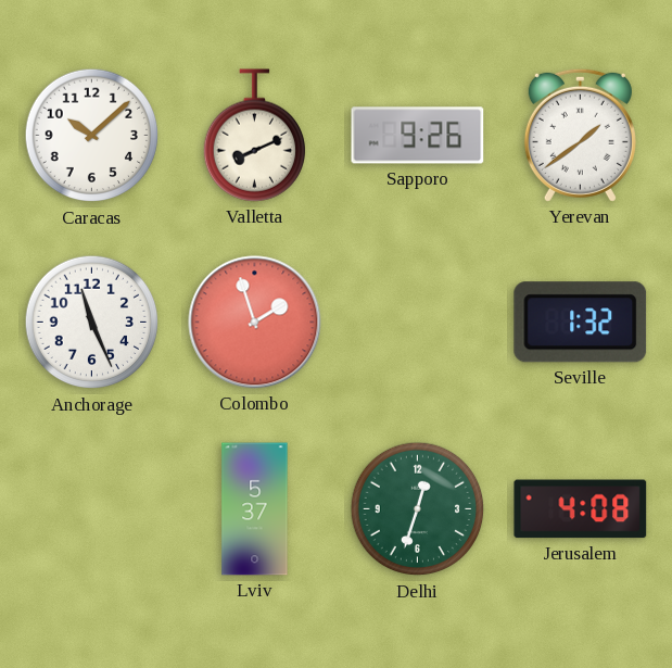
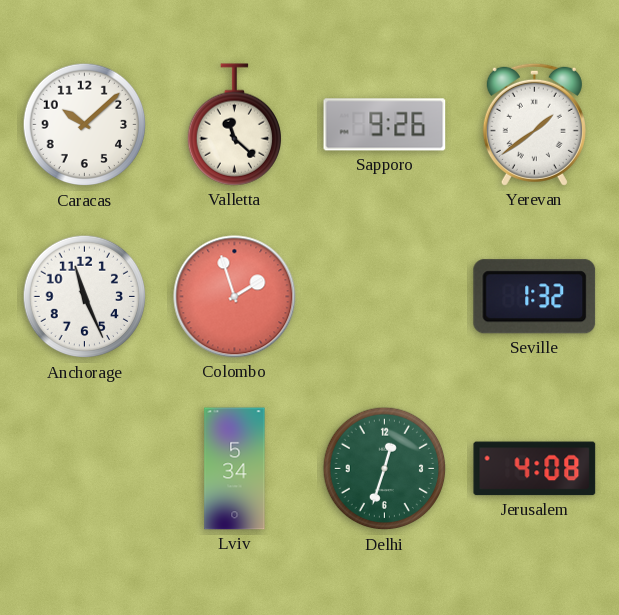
Valletta: 8:11 -> 11:22 (234, 125)
Lviv: 5:37 -> 5:34 (235, 469)
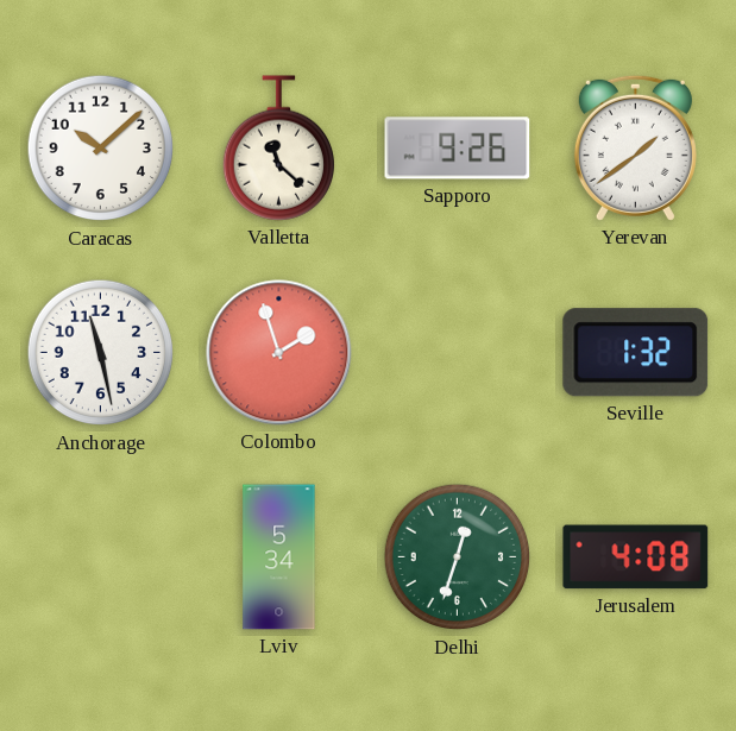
Anchorage: 11:26 -> 11:28 (101, 353)
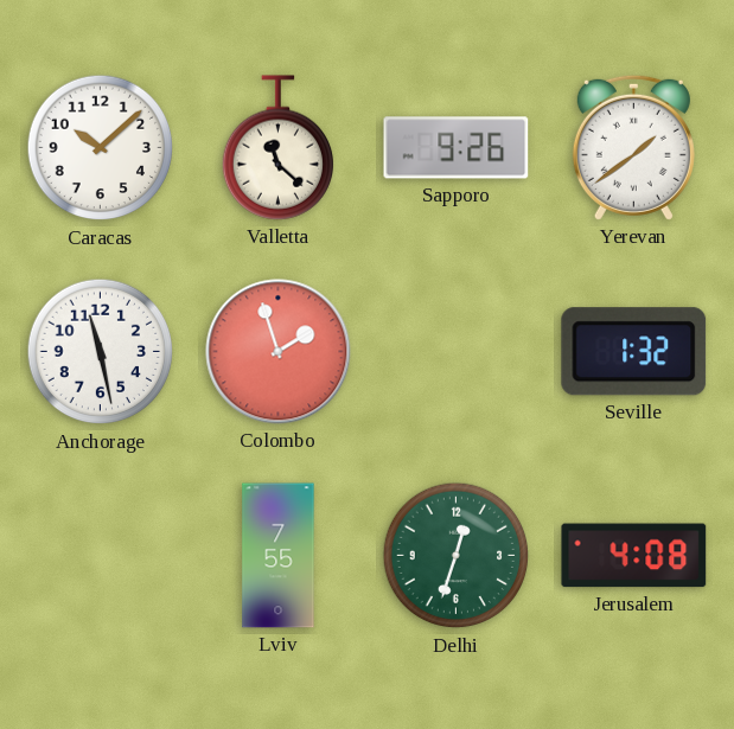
Lviv: 5:34 -> 7:55 (279, 556)
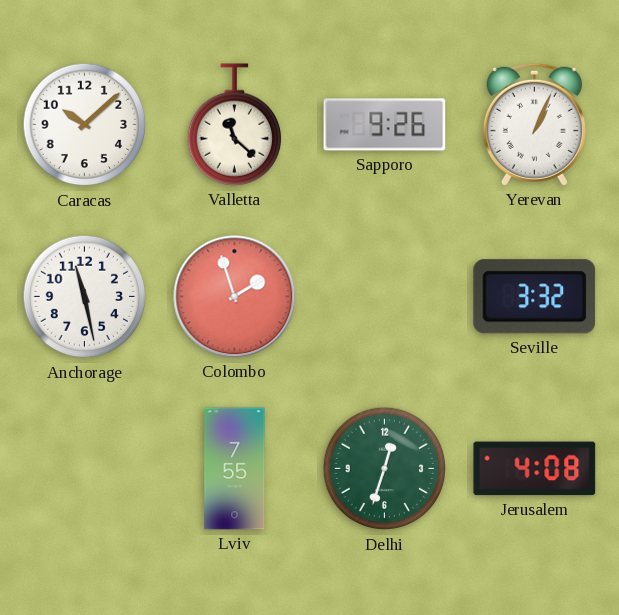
Yerevan: 1:39 -> 1:04 (534, 124)
Seville: 1:32 -> 3:32 (535, 297)
